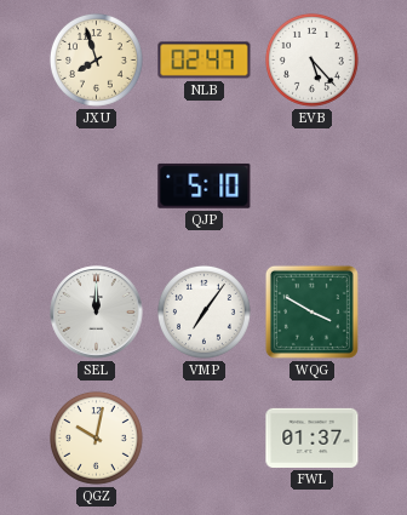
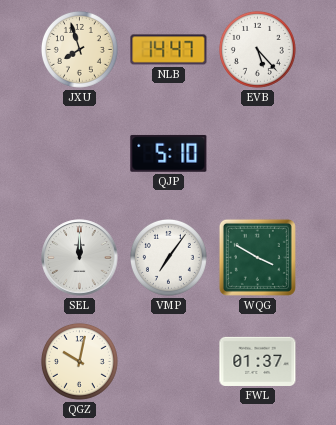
NLB: 02:47 -> 14:47 (169, 50)
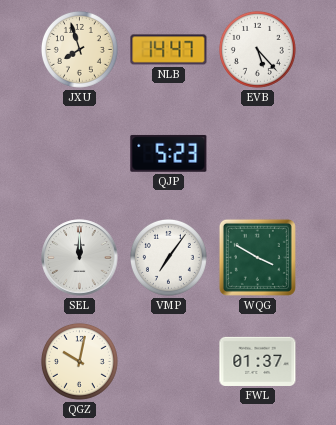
QJP: 5:10 -> 5:23 (169, 153)
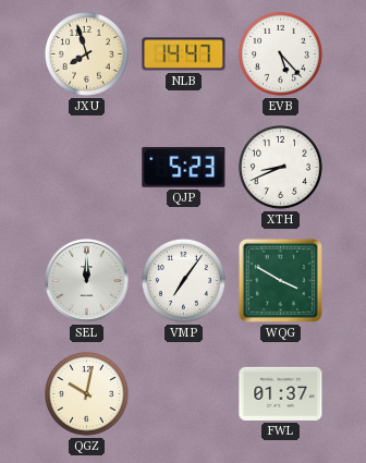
XTH: none -> 8:41 (280, 167)
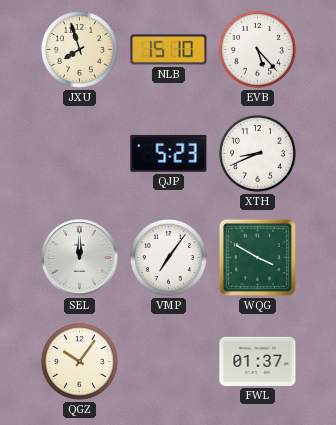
NLB: 14:47 -> 15:10 (169, 50)
QGZ: 10:02 -> 10:06 (79, 361)
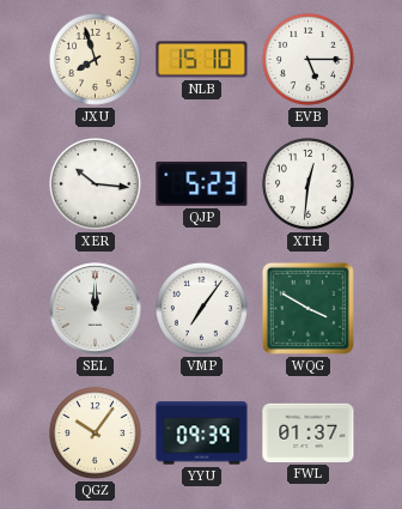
EVB: 5:23 -> 5:15 (307, 59)
XER: none -> 10:16 (95, 183)
XTH: 8:41 -> 12:31 (307, 183)
YYU: none -> 09:39 (202, 434)
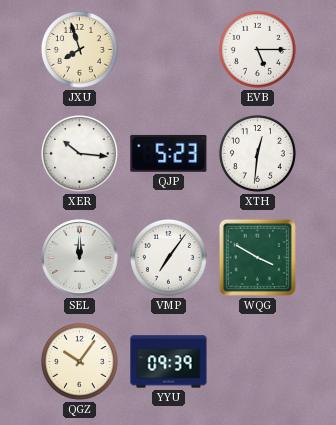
NLB: 15:10 -> none (202, 60)
FWL: 01:37 -> none (309, 432)
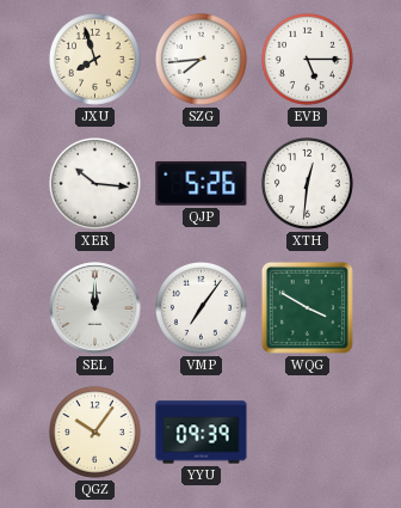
SZG: none -> 7:44 (200, 59)
QJP: 5:23 -> 5:26 (202, 183)
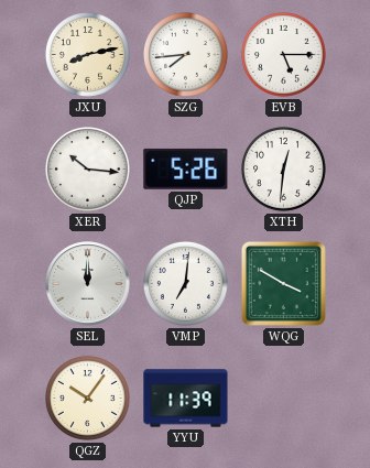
JXU: 7:57 -> 8:13 (87, 54)
VMP: 7:06 -> 7:01 (185, 283)
YYU: 09:39 -> 11:39 (186, 399)
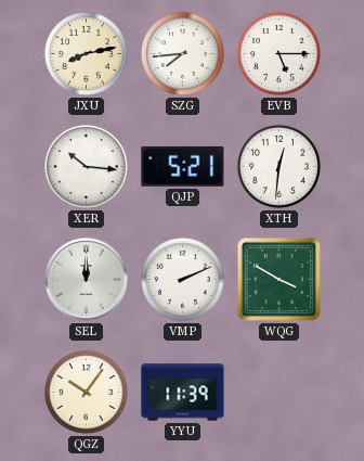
QJP: 5:26 -> 5:21 (183, 166)
VMP: 7:01 -> 2:11 (182, 279)
